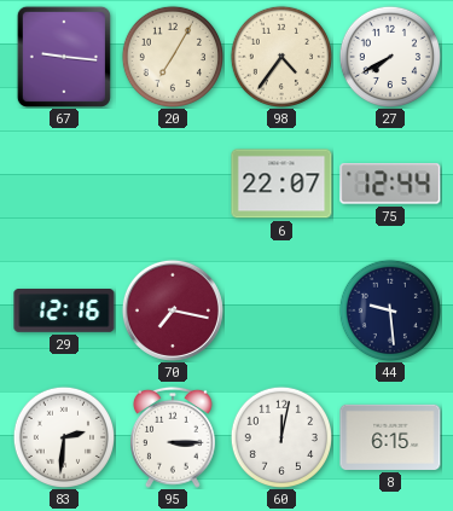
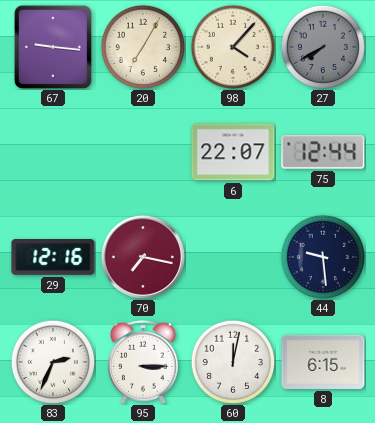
98: 4:36 -> 4:07 (232, 46)
27 dial: white -> grey (322, 46)
83: 2:31 -> 2:34 (52, 361)
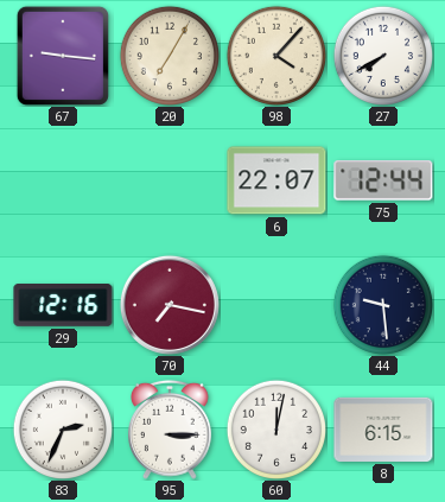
27 dial: grey -> white (382, 55)
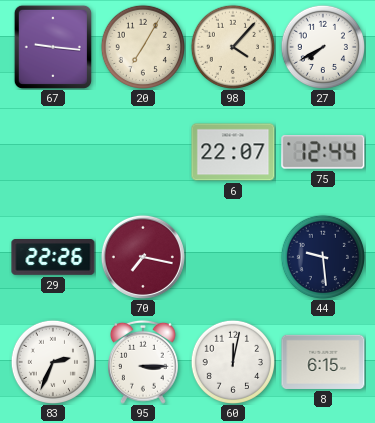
29: 12:16 -> 22:26 (53, 258)
